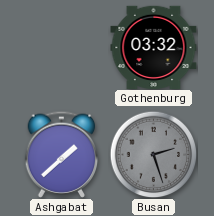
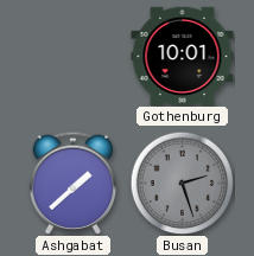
Gothenburg: 03:32 -> 10:01 (183, 56)
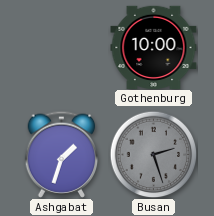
Gothenburg: 10:01 -> 10:00 (154, 47)
Ashgabat: 1:38 -> 1:33 (62, 154)
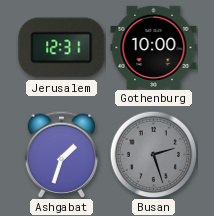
Jerusalem: none -> 12:31 (62, 48)
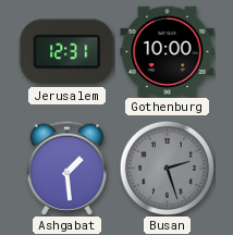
Ashgabat: 1:33 -> 1:29 (68, 168)
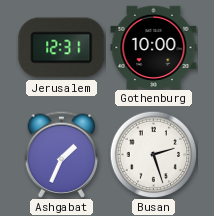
Ashgabat: 1:29 -> 1:34 (62, 154)
Busan dial: grey -> white (153, 154)
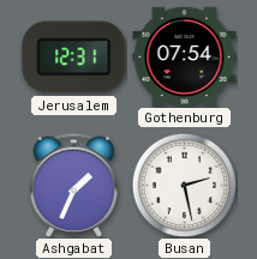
Gothenburg: 10:00 -> 07:54 (185, 56)
Busan: 2:27 -> 2:28 (184, 185)
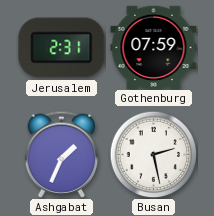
Jerusalem: 12:31 -> 2:31 (62, 48)
Gothenburg: 07:54 -> 07:59 (154, 47)
